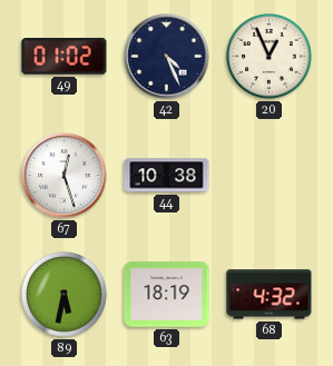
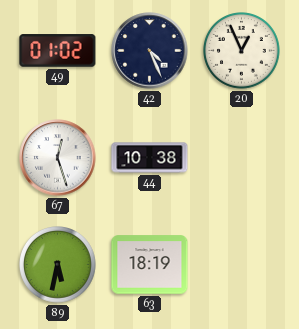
68: 4:32 -> none (270, 295)
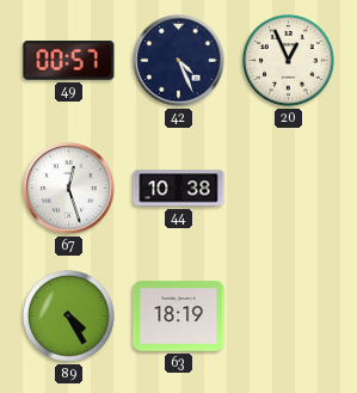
49: 01:02 -> 00:57 (69, 61)
89: 5:32 -> 4:25 (69, 317)
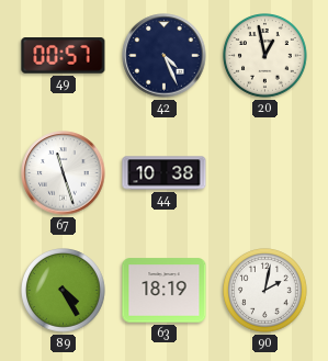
20: 12:56 -> 12:58 (265, 56)
67: 12:27 -> 11:27 (64, 173)
90: none -> 2:02 (265, 291)
